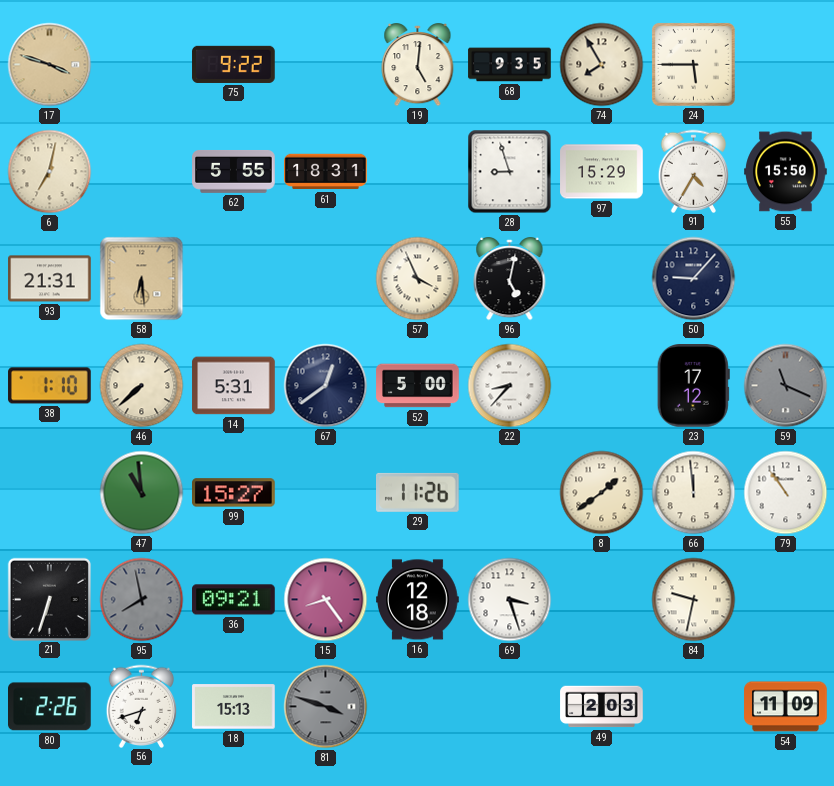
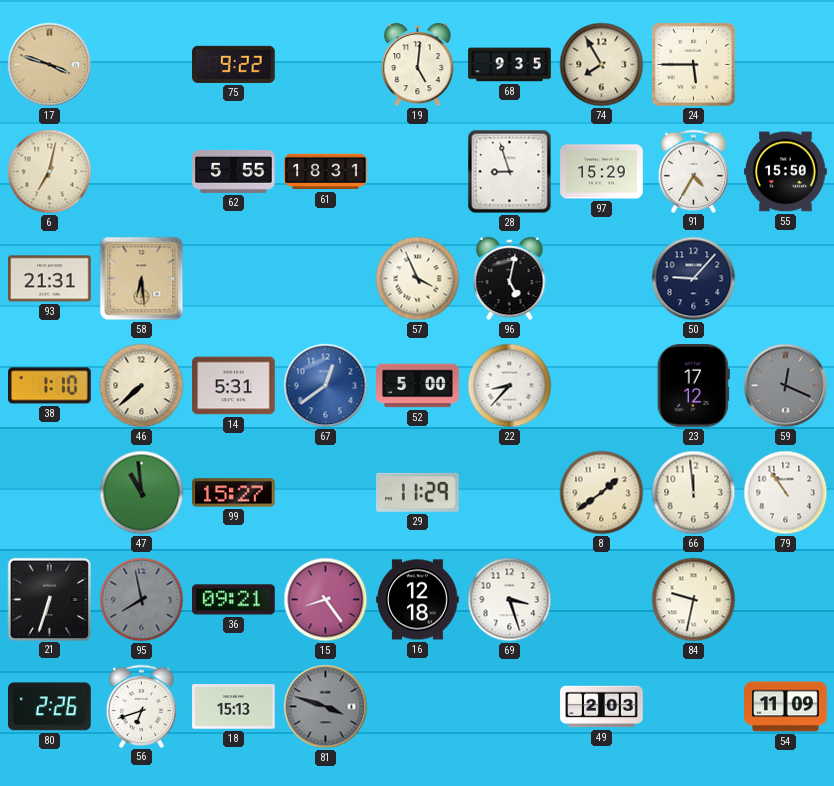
67 dial: navy -> blue (326, 386)
59: 11:19 -> 12:19 (786, 386)
29: 11:26 -> 11:29 (418, 492)
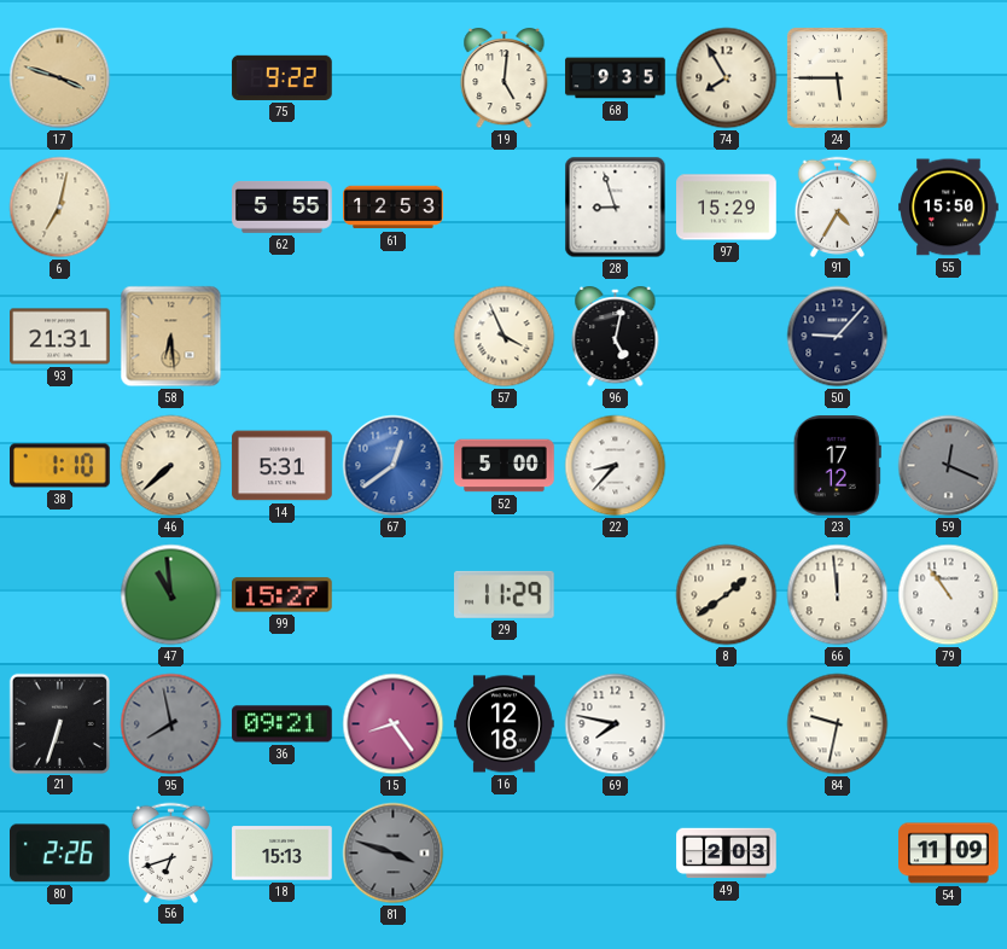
61: 18:31 -> 12:53 (394, 208)
69: 3:27 -> 7:47 (616, 724)
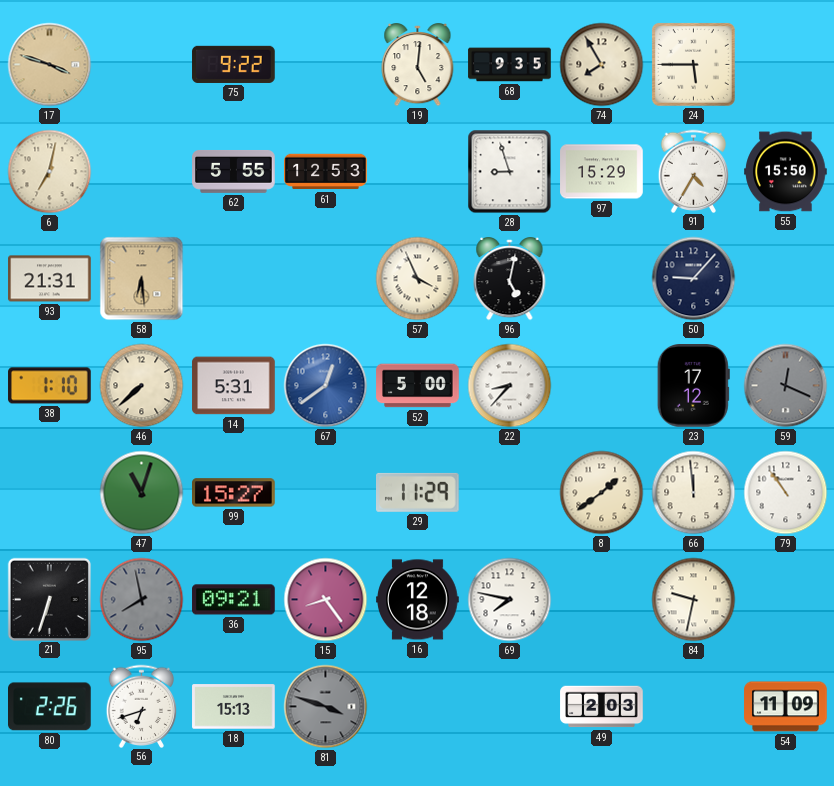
47: 10:59 -> 11:03 (142, 493)
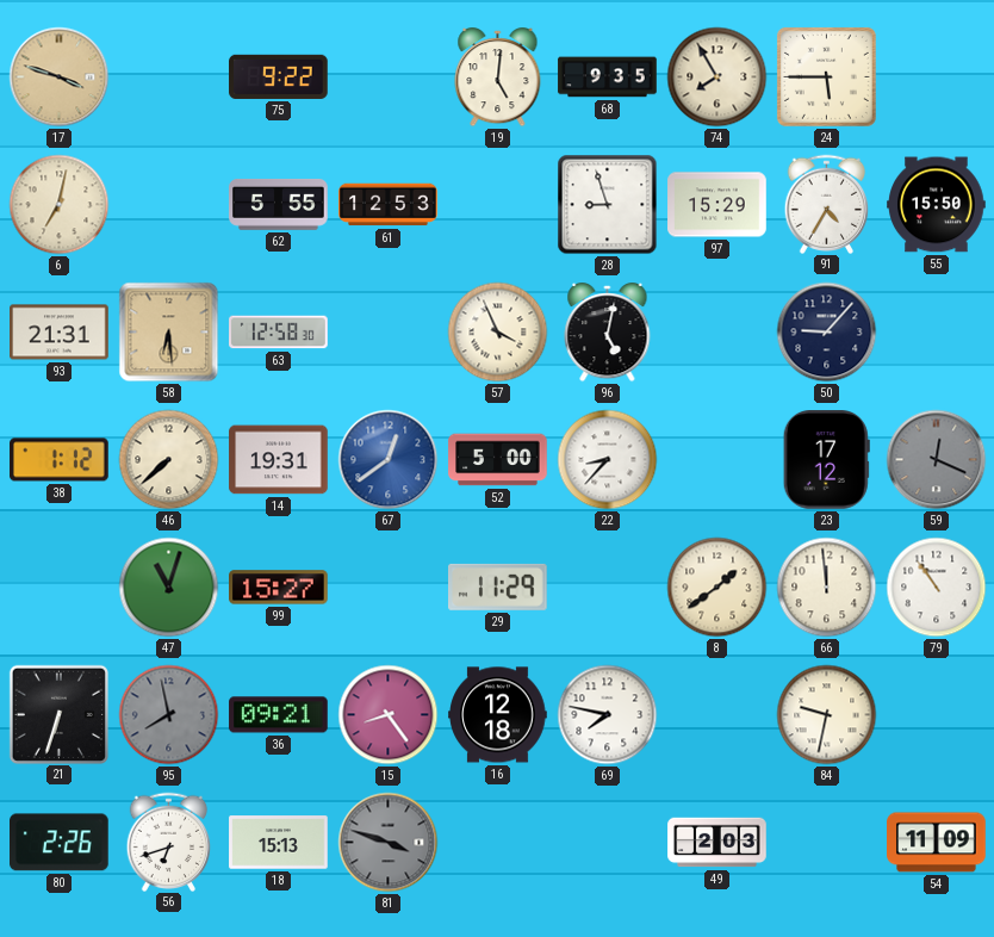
63: none -> 12:58 (279, 333)
38: 1:10 -> 1:12 (60, 460)
14: 5:31 -> 19:31 (279, 460)
